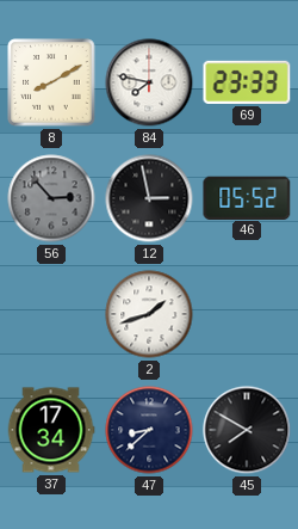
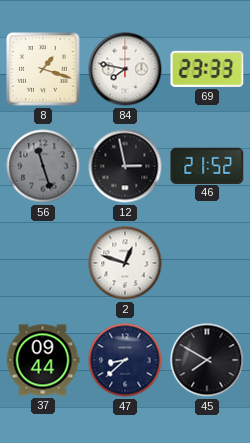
8: 8:10 -> 1:18 (43, 69)
56: 2:53 -> 11:27 (43, 166)
46: 05:52 -> 21:52 (207, 165)
2: 1:42 -> 12:48 (125, 263)
37: 17:34 -> 09:44 (43, 360)
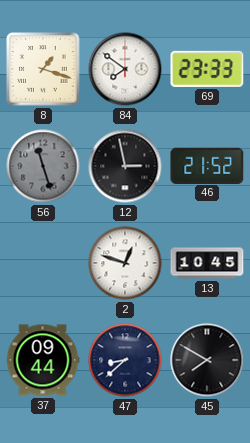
84: 7:47 -> 7:51 (125, 69)
13: none -> 10:45 (207, 263)
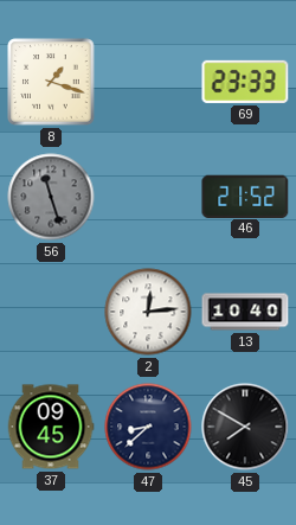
84: 7:51 -> none (125, 69)
12: 2:58 -> none (125, 166)
2: 12:48 -> 12:14 (148, 312)
13: 10:45 -> 10:40 (245, 312)
37: 09:44 -> 09:45 (51, 427)
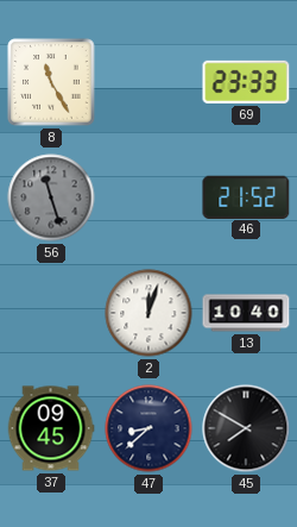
8: 1:18 -> 11:25 (51, 82)
2: 12:14 -> 12:03 (148, 313)
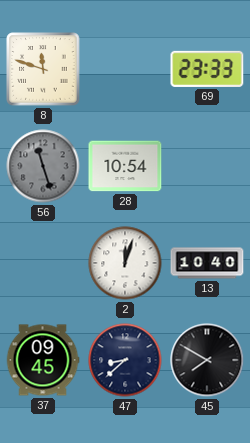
8: 11:25 -> 11:48 (43, 69)
28: none -> 10:54 (125, 166)
46: 21:52 -> none (246, 196)
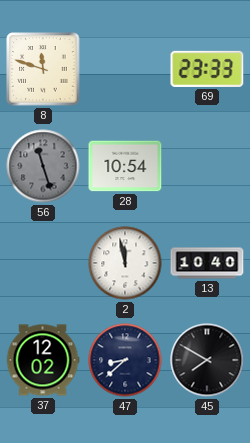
2: 12:03 -> 11:58 (125, 263)
37: 09:45 -> 12:02 (43, 360)
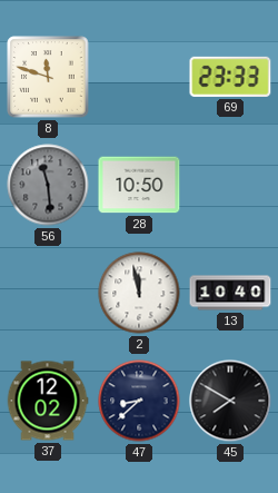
56: 11:27 -> 11:29 (48, 185)
28: 10:54 -> 10:50 (139, 185)
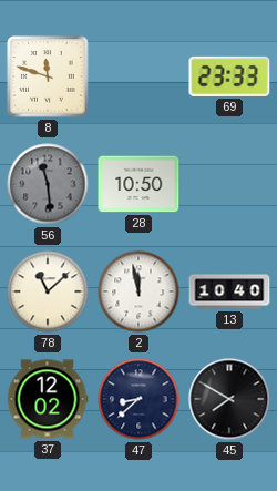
78: none -> 11:08 (48, 291)
